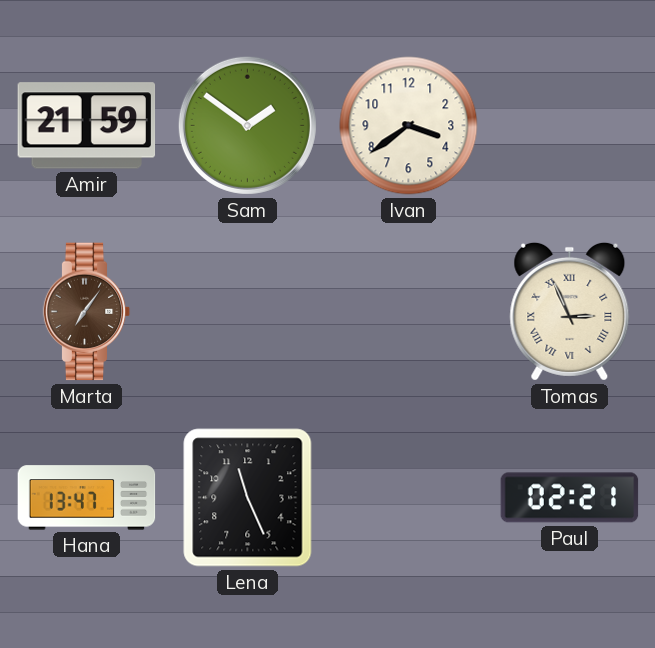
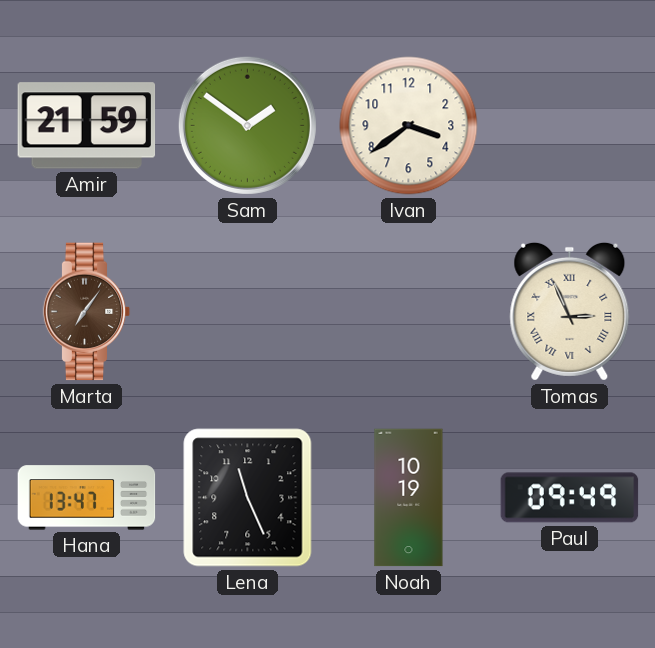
Noah: none -> 10:19 (409, 498)
Paul: 02:21 -> 09:49 (570, 498)
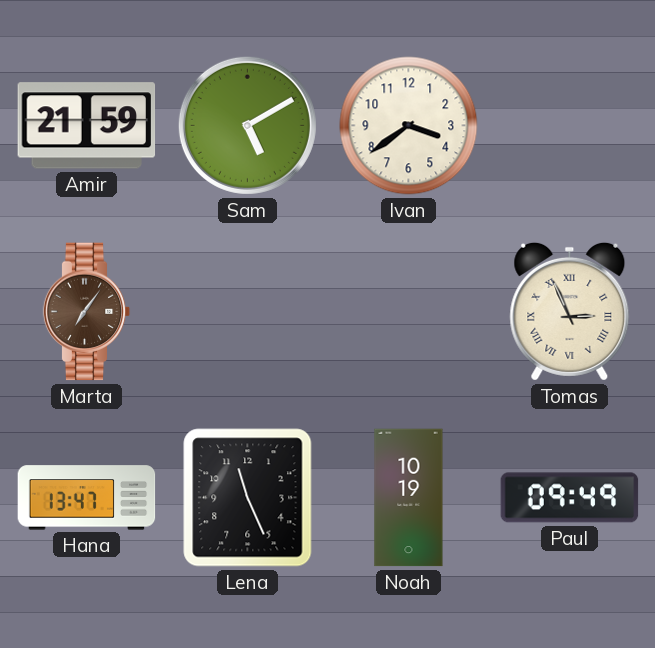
Sam: 1:51 -> 5:10 (247, 125)
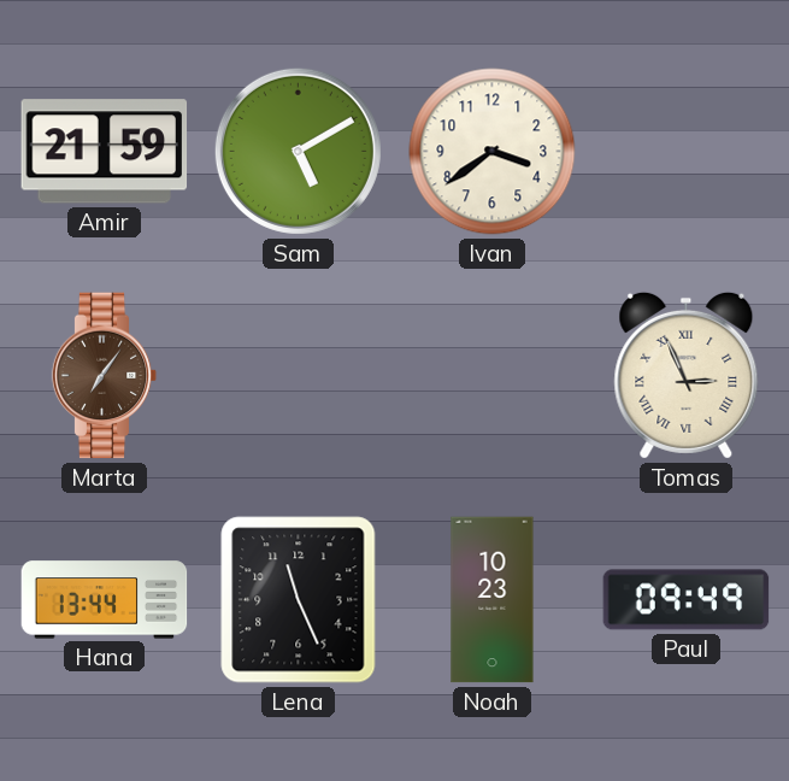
Hana: 13:47 -> 13:44 (105, 600)
Noah: 10:19 -> 10:23 (493, 600)
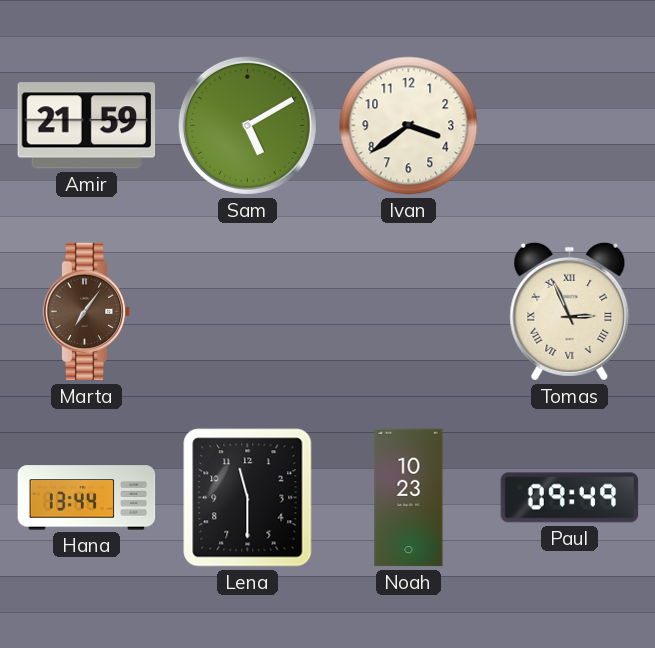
Lena: 11:26 -> 11:30 (248, 498)
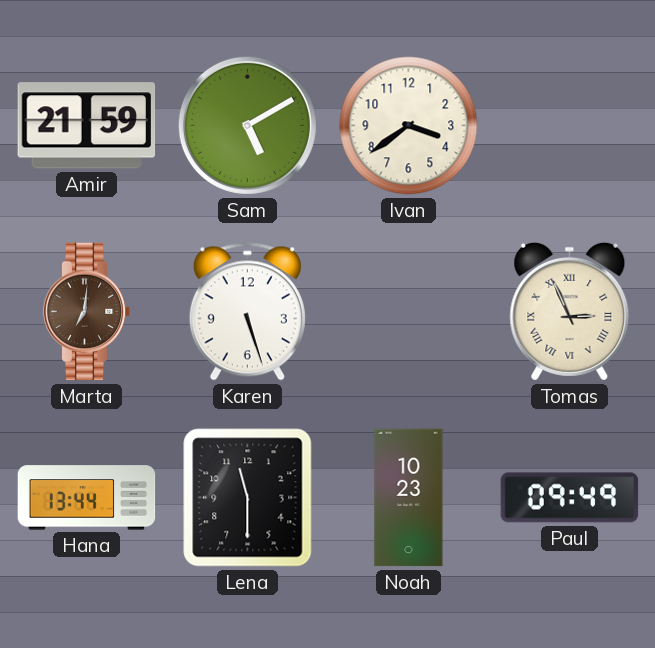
Marta: 7:06 -> 7:01 (87, 312)
Karen: none -> 5:27 (247, 312)
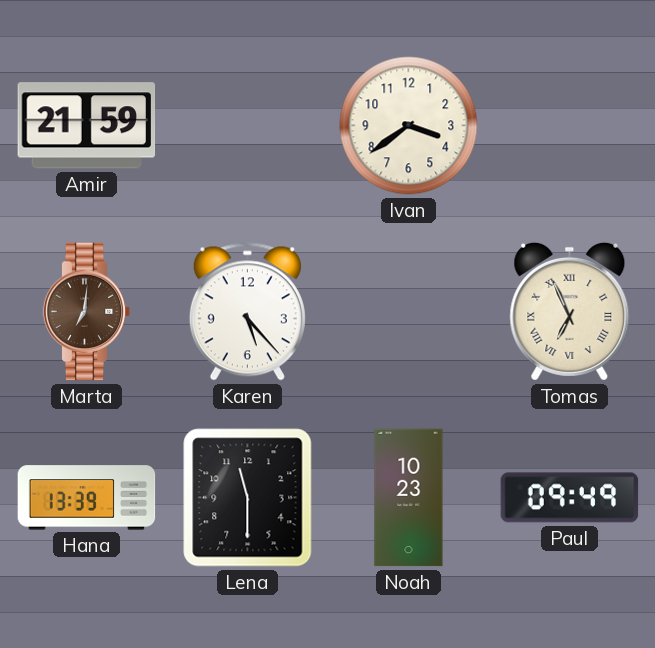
Sam: 5:10 -> none (247, 125)
Karen: 5:27 -> 5:23 (247, 312)
Tomas: 2:56 -> 6:56 (570, 311)
Hana: 13:44 -> 13:39 (87, 498)
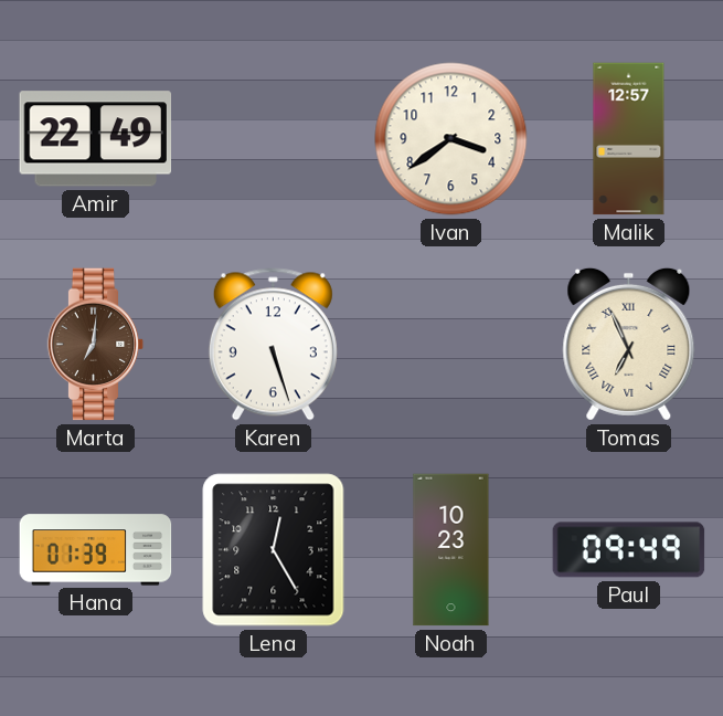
Amir: 21:59 -> 22:49 (96, 139)
Malik: none -> 12:57 (629, 139)
Karen: 5:23 -> 5:27 (273, 345)
Hana: 13:39 -> 01:39 (96, 550)
Lena: 11:30 -> 12:25 (274, 550)
